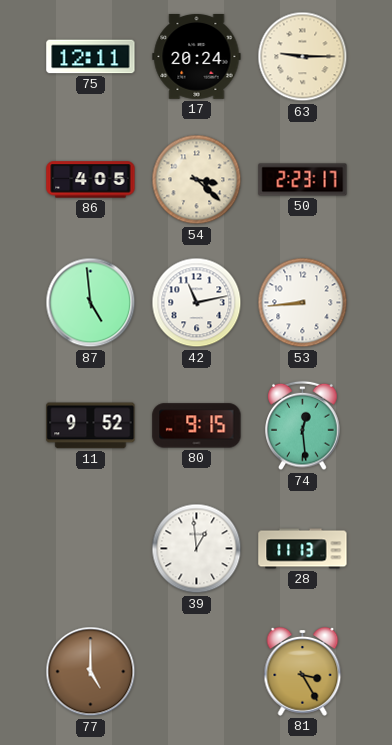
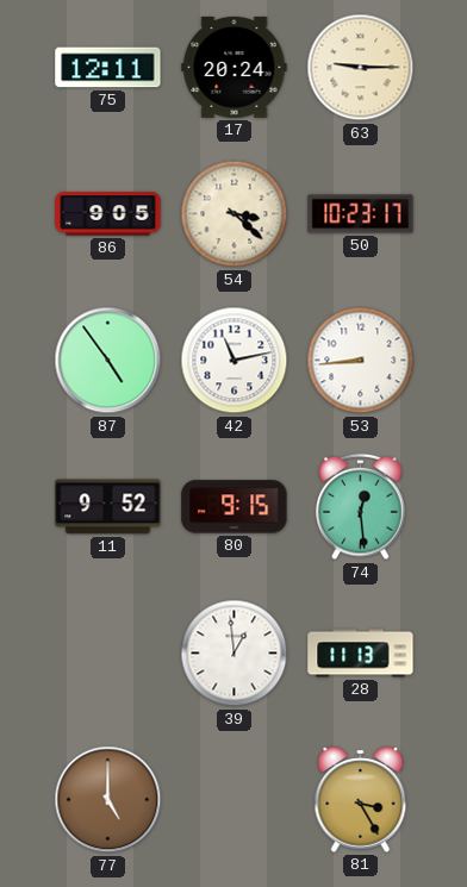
86: 4:05 -> 9:05 (108, 214)
50: 2:23 -> 10:23 (361, 214)
87: 4:59 -> 4:54 (108, 361)
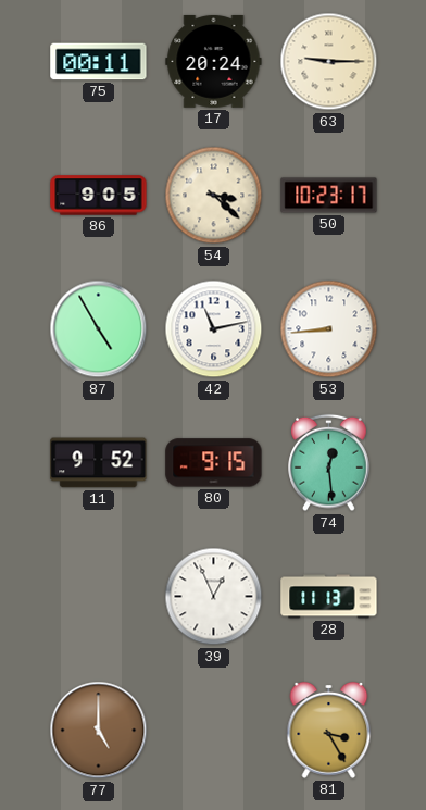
75: 12:11 -> 00:11 (99, 62)
87: 4:54 -> 4:55 (99, 329)
39: 12:59 -> 12:56 (214, 597)
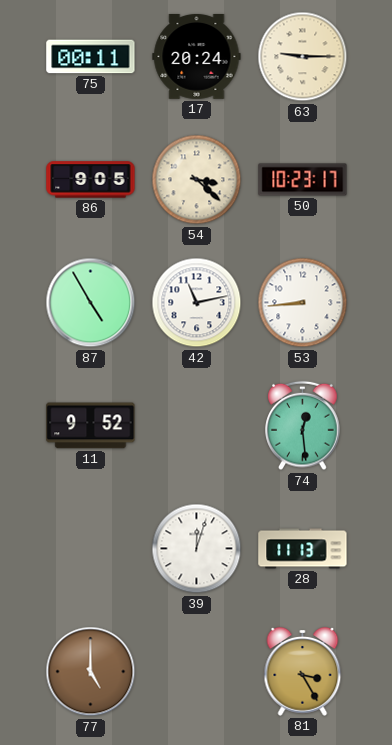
80: 9:15 -> none (214, 463)
39: 12:56 -> 12:03 (197, 549)
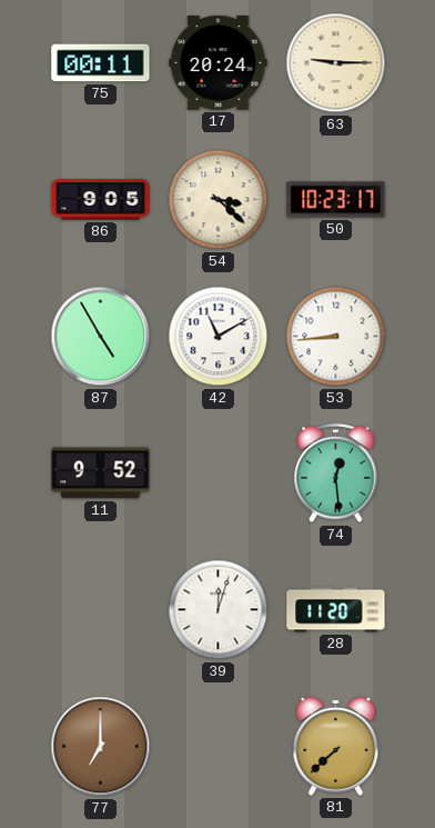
42: 11:13 -> 11:10 (219, 337)
28: 11:13 -> 11:20 (336, 610)
77: 5:00 -> 7:00 (101, 747)
81: 3:25 -> 7:38 (336, 746)
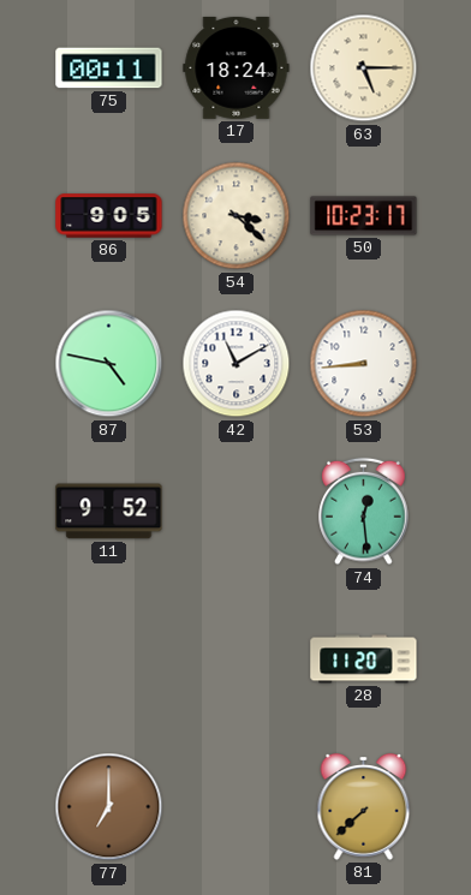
17: 20:24 -> 18:24 (237, 67)
63: 9:15 -> 5:15 (364, 68)
87: 4:55 -> 4:47 (109, 364)
39: 12:03 -> none (219, 610)
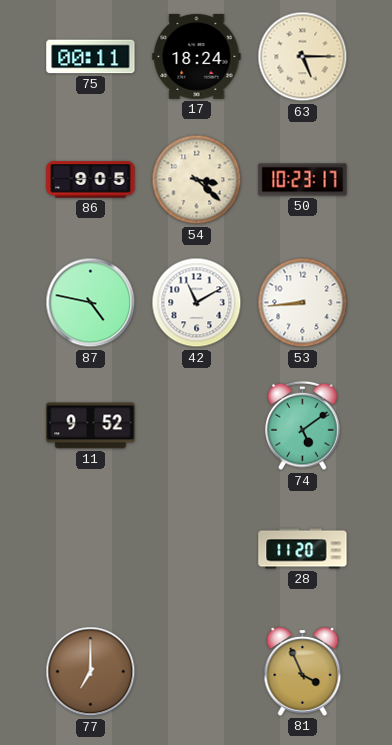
74: 12:29 -> 5:09 (303, 426)
81: 7:38 -> 3:56 (303, 671)
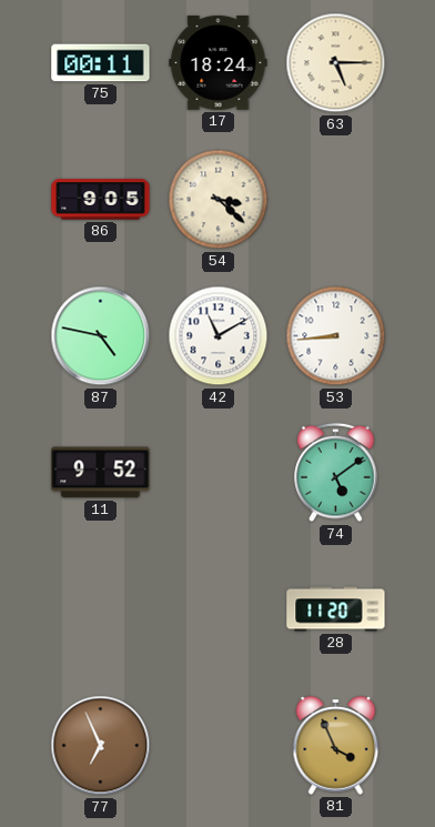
50: 10:23 -> none (303, 180)
77: 7:00 -> 6:56 (101, 746)
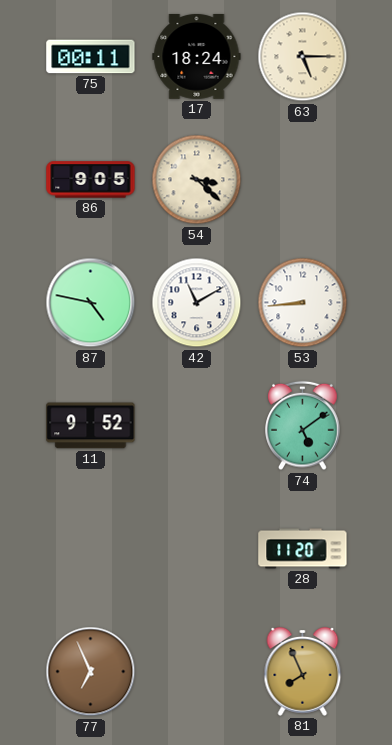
81: 3:56 -> 7:56 (303, 671)
